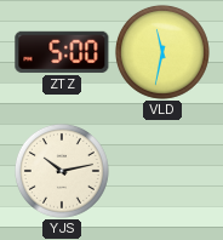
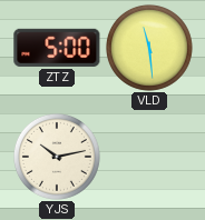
VLD: 11:32 -> 11:29 (149, 48)
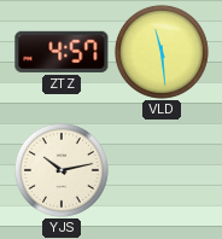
ZTZ: 5:00 -> 4:57 (62, 52)
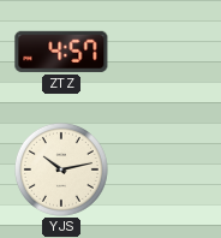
VLD: 11:29 -> none (162, 52)
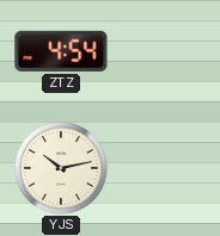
ZTZ: 4:57 -> 4:54 (61, 51)
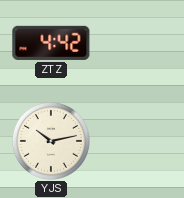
ZTZ: 4:54 -> 4:42 (51, 43)
